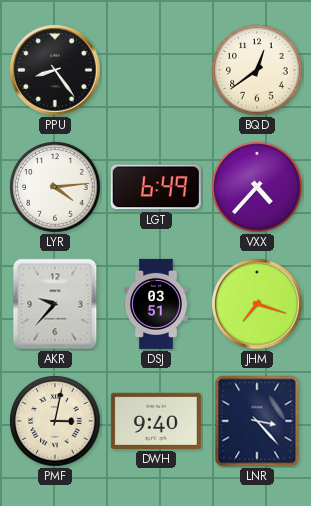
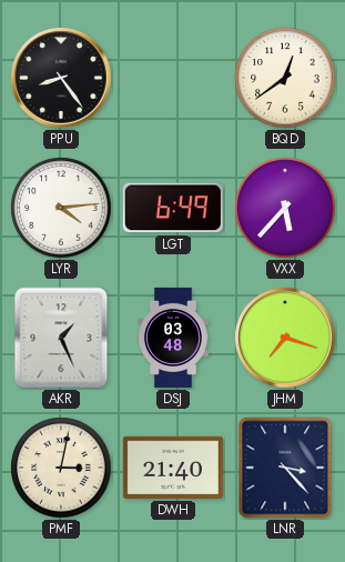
VXX: 4:37 -> 5:37 (285, 208)
AKR: 9:37 -> 1:26 (61, 338)
DSJ: 03:51 -> 03:48 (173, 338)
DWH: 9:40 -> 21:40 (173, 468)
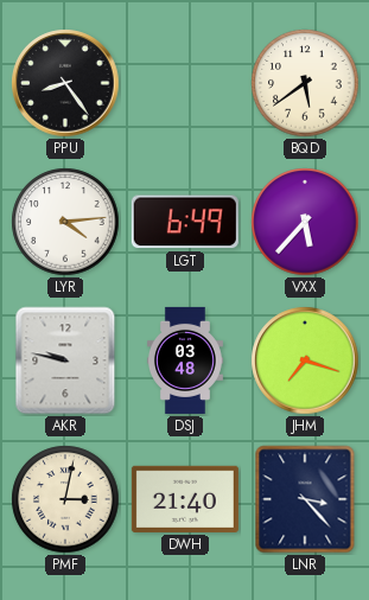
BQD: 12:39 -> 5:39 (305, 83)
AKR: 1:26 -> 9:47 (65, 360)
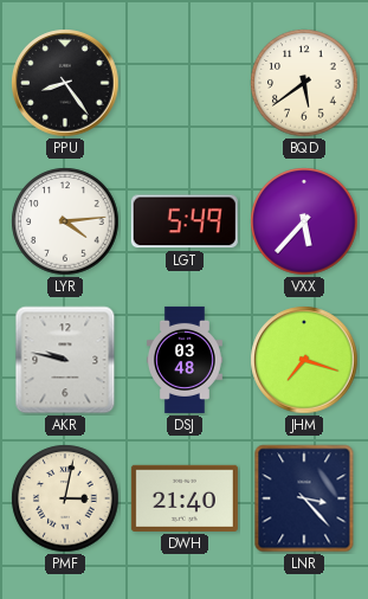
LGT: 6:49 -> 5:49 (185, 221)
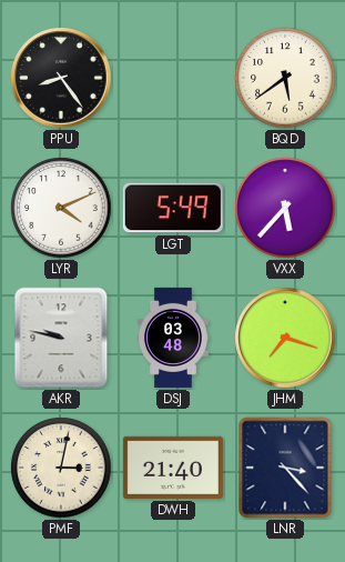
LYR: 4:14 -> 4:11 (61, 208)
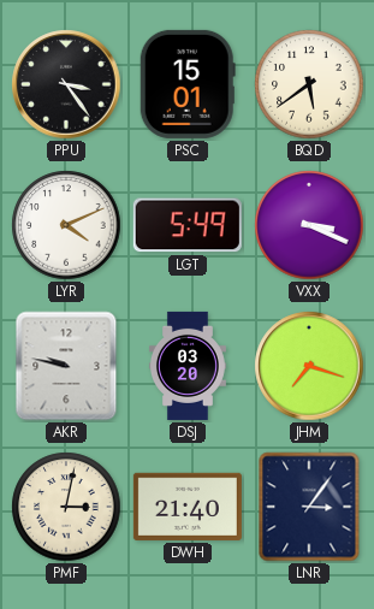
PPU: 8:24 -> 3:24 (66, 84)
PSC: none -> 15:01 (188, 84)
VXX: 5:37 -> 3:19 (309, 225)
DSJ: 03:48 -> 03:20 (188, 366)
LNR: 3:23 -> 3:06 (309, 507)
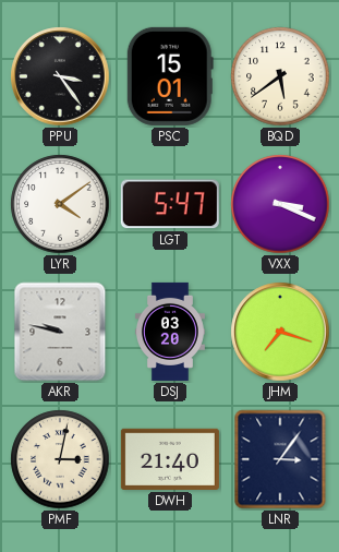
LYR: 4:11 -> 4:09 (60, 204)
LGT: 5:49 -> 5:47 (170, 204)
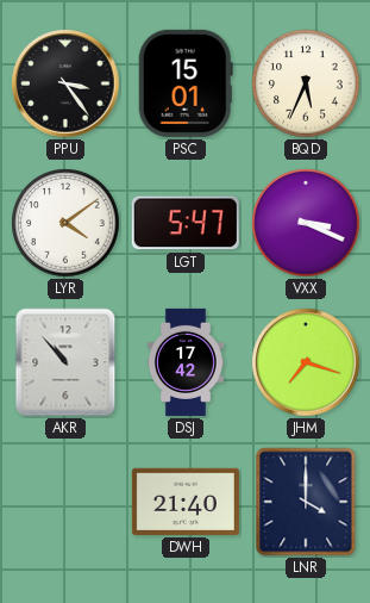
BQD: 5:39 -> 5:34 (306, 83)
AKR: 9:47 -> 10:53 (65, 362)
DSJ: 03:20 -> 17:42 (186, 362)
PMF: 3:02 -> none (60, 459)
LNR: 3:06 -> 4:00 (306, 502)
